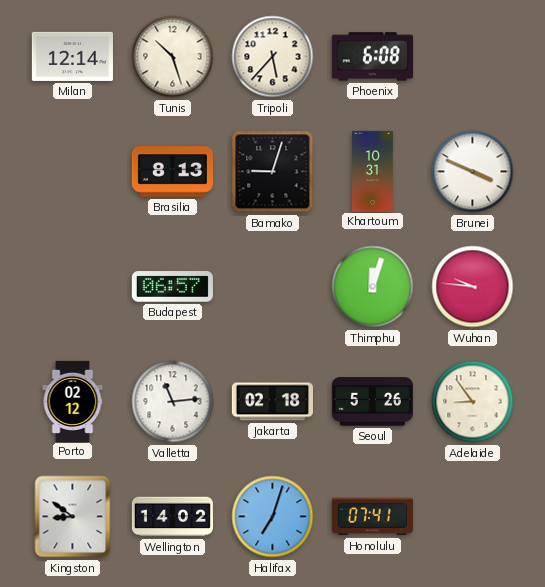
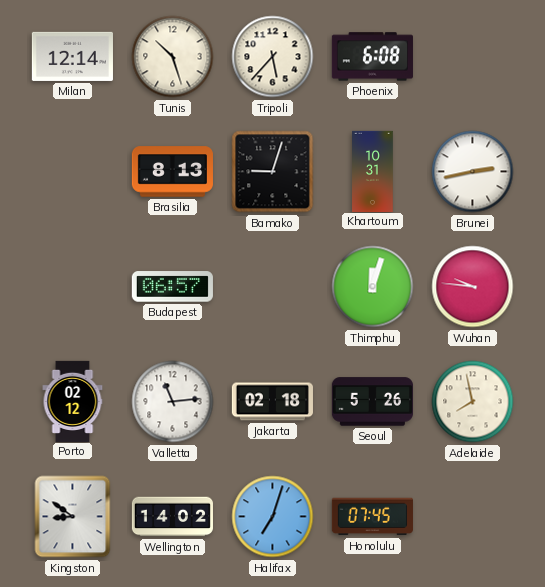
Brunei: 3:49 -> 2:43 (473, 172)
Adelaide: 8:54 -> 7:58 (473, 402)
Honolulu: 07:41 -> 07:45 (372, 517)
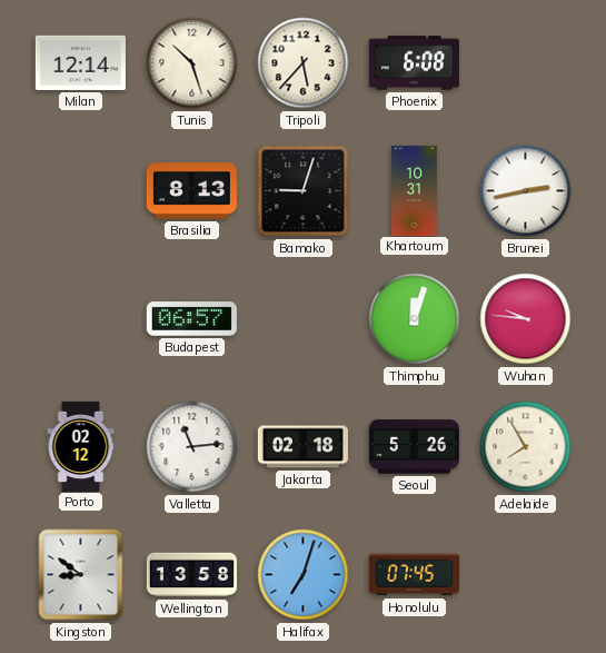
Adelaide: 7:58 -> 7:55 (526, 447)
Wellington: 14:02 -> 13:58 (191, 575)
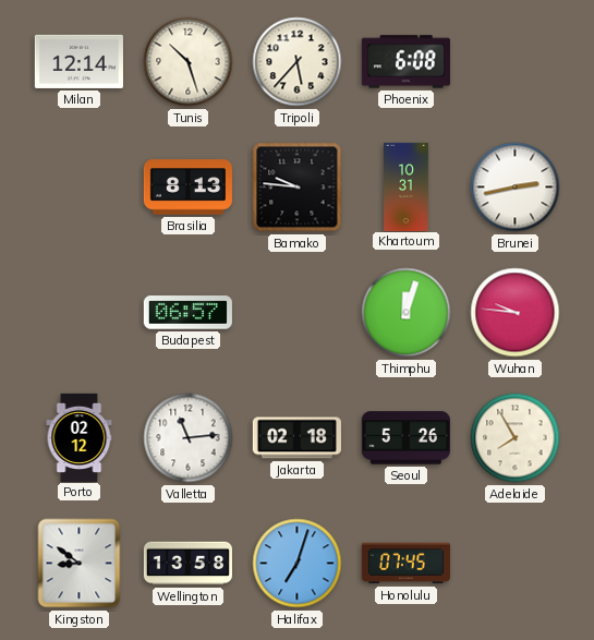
Bamako: 9:03 -> 9:46 (298, 188)
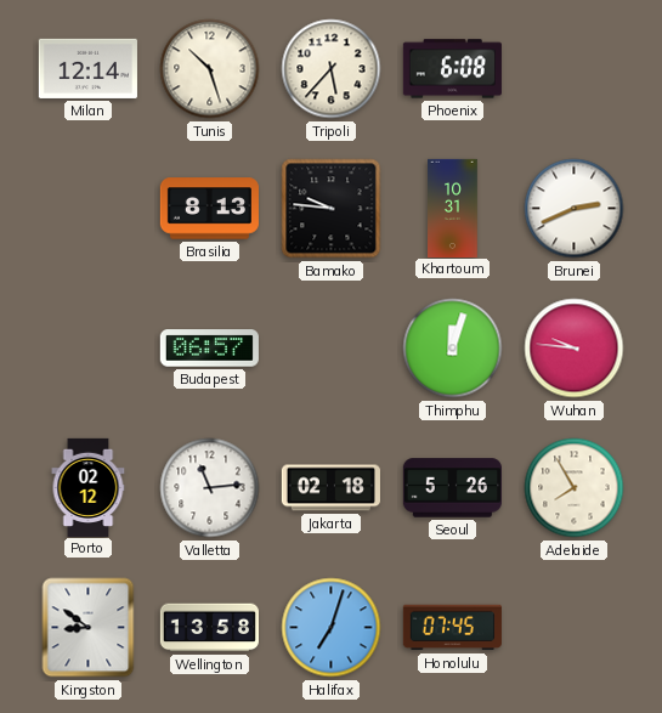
Brunei: 2:43 -> 2:41 (575, 209)
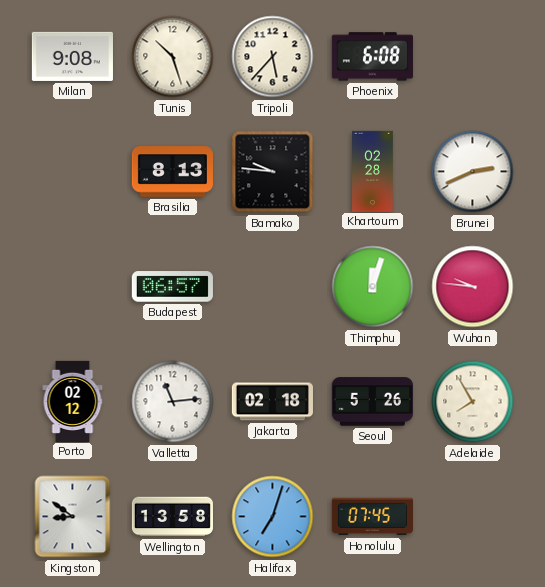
Milan: 12:14 -> 9:08 (72, 56)
Khartoum: 10:31 -> 02:28 (373, 171)
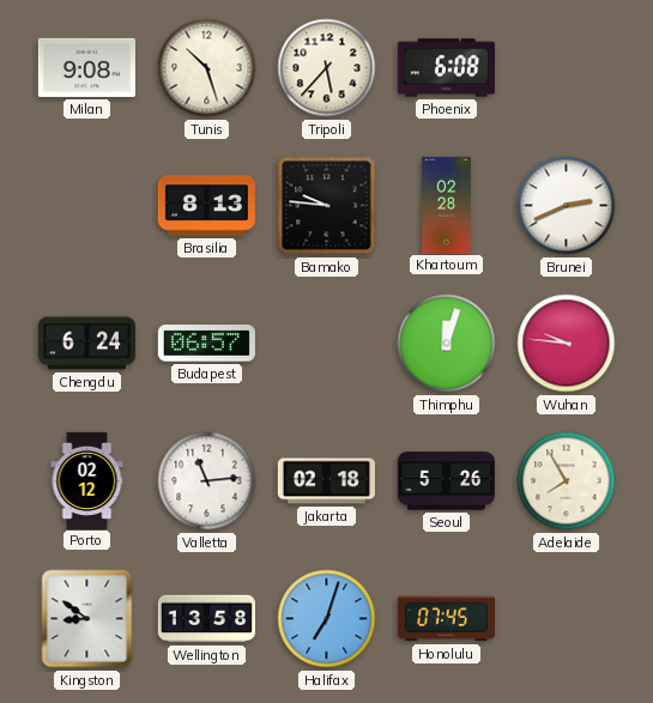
Chengdu: none -> 6:24 (86, 344)
